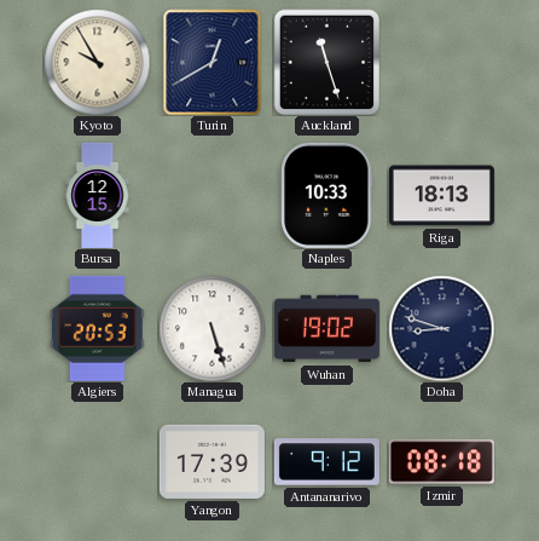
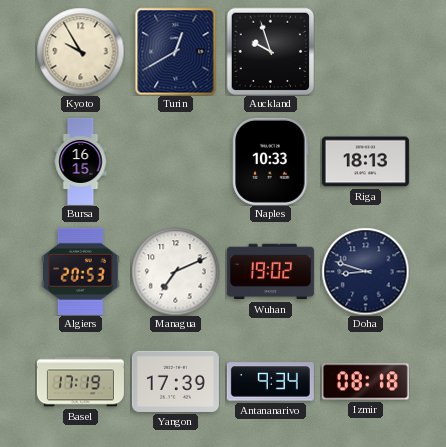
Auckland: 11:27 -> 9:57 (270, 51)
Bursa: 12:15 -> 16:15 (81, 161)
Managua: 5:27 -> 7:11 (175, 271)
Basel: none -> 17:19 (80, 382)
Antananarivo: 9:12 -> 9:34 (270, 382)
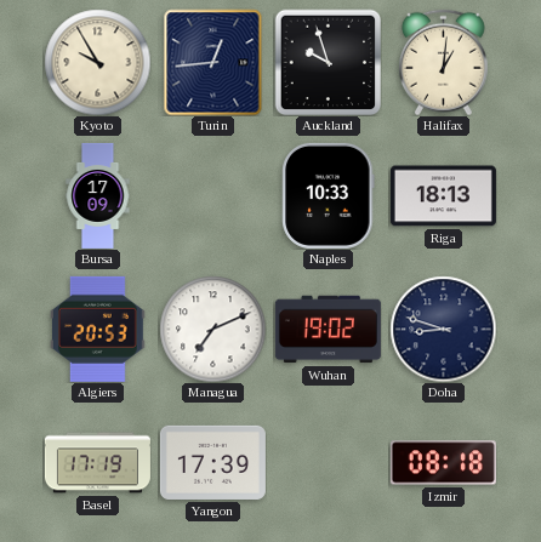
Turin: 12:40 -> 12:44 (213, 62)
Halifax: none -> 1:01 (443, 62)
Bursa: 16:15 -> 17:09 (98, 195)
Antananarivo: 9:34 -> none (270, 382)
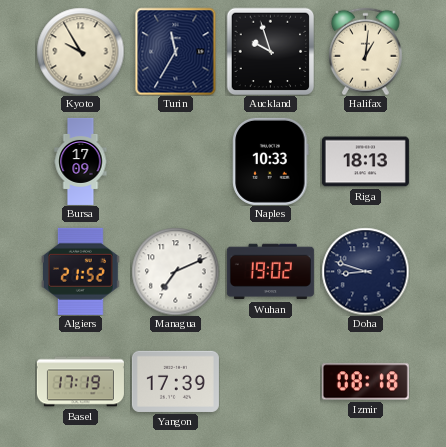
Turin: 12:44 -> 11:35 (176, 51)
Algiers: 20:53 -> 21:52 (80, 271)
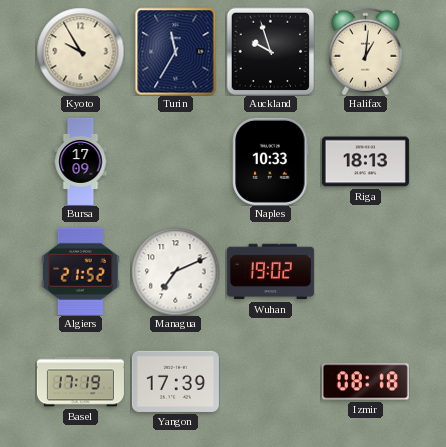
Doha: 8:48 -> none (365, 271)
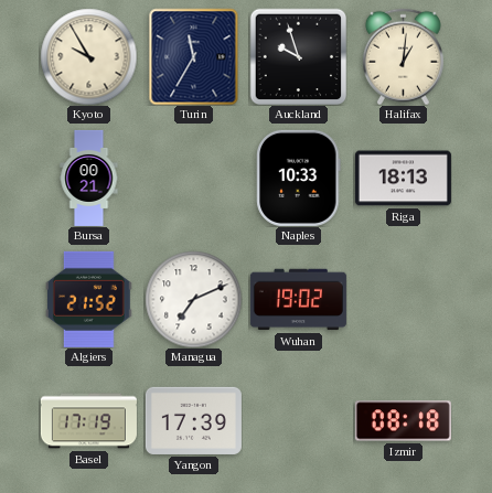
Bursa: 17:09 -> 00:21 (89, 178)
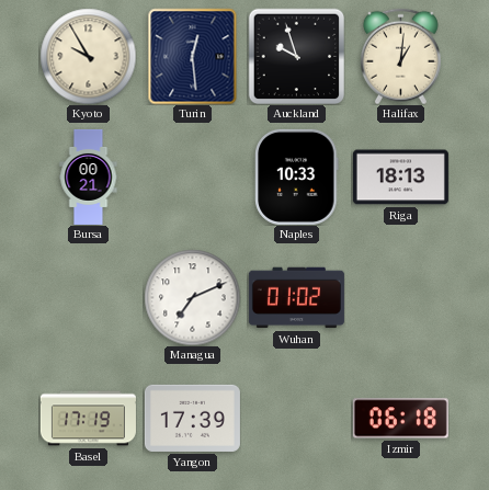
Turin: 11:35 -> 12:29 (193, 56)
Algiers: 21:52 -> none (88, 299)
Wuhan: 19:02 -> 01:02 (296, 298)
Izmir: 08:18 -> 06:18 (400, 419)
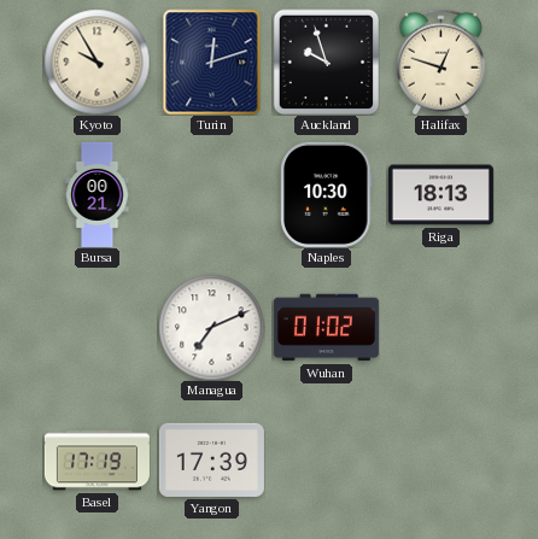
Turin: 12:29 -> 12:12 (212, 61)
Halifax: 1:01 -> 12:48 (440, 61)
Naples: 10:33 -> 10:30 (327, 194)
Izmir: 06:18 -> none (400, 419)
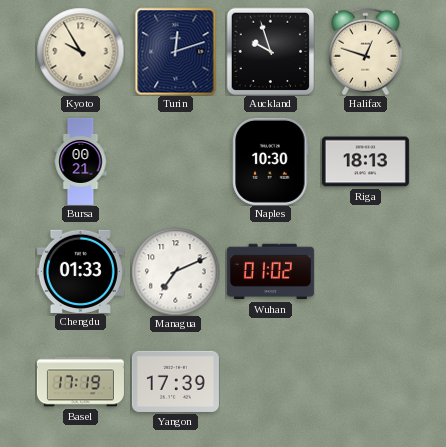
Chengdu: none -> 01:33 (80, 271)
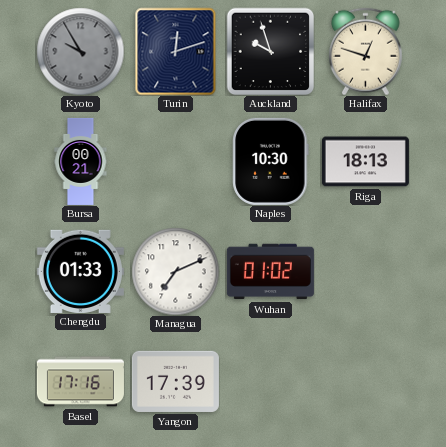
Kyoto dial: cream -> grey (80, 51)
Basel: 17:19 -> 17:16 (80, 382)
